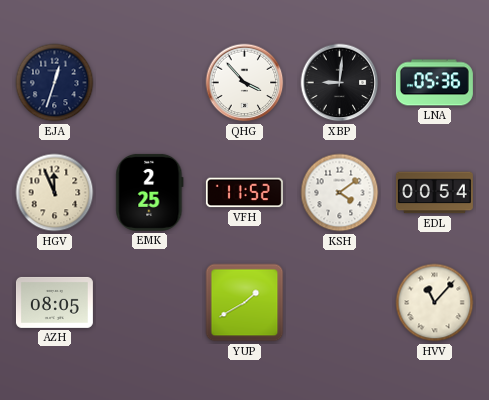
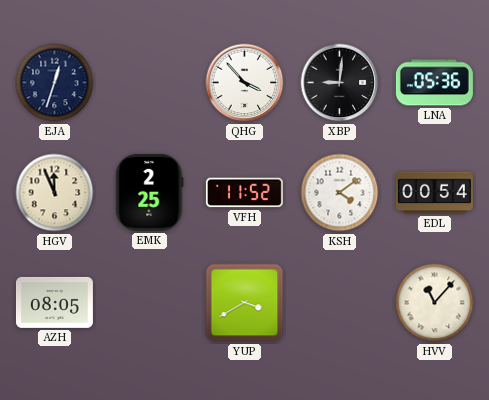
YUP: 1:40 -> 3:40 (245, 303)
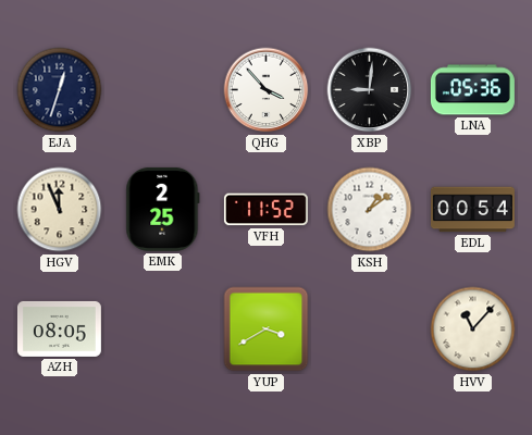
KSH: 4:09 -> 1:09 (370, 210)
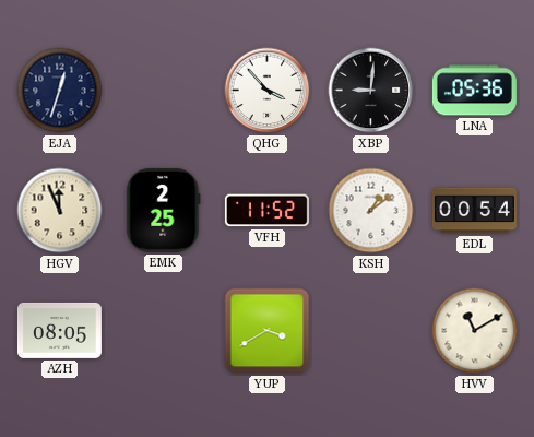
HVV: 11:07 -> 11:10 (475, 331)
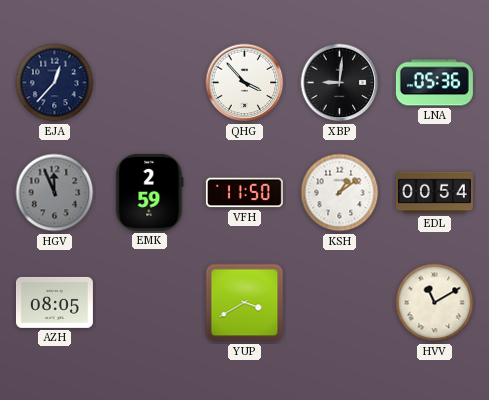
EJA: 12:33 -> 12:37 (55, 83)
HGV dial: cream -> grey (55, 193)
EMK: 2:25 -> 2:59 (150, 192)
VFH: 11:52 -> 11:50 (244, 193)
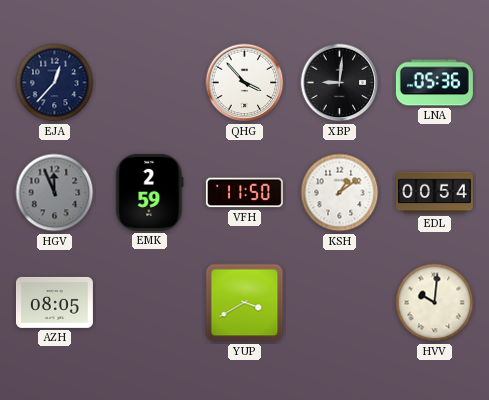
HVV: 11:10 -> 10:01 (435, 303)
